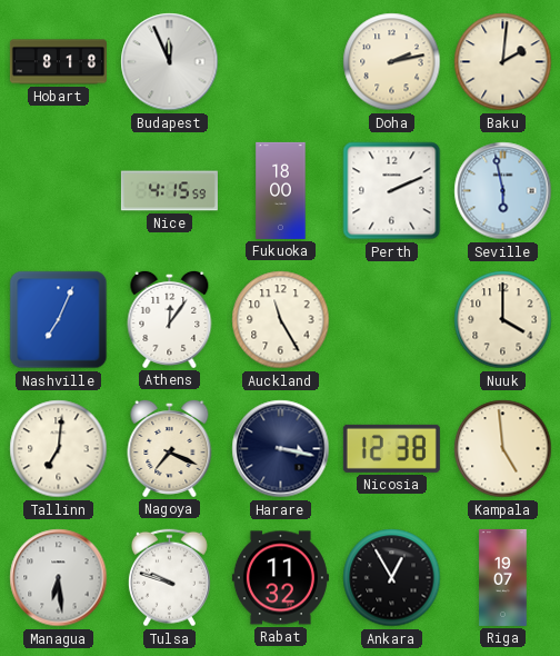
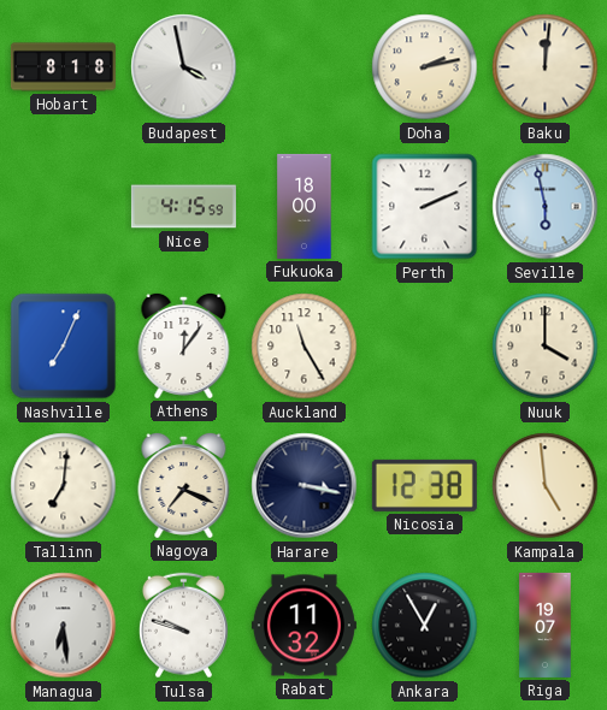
Budapest: 11:56 -> 3:58 (184, 67)
Baku: 2:01 -> 12:01 (546, 67)
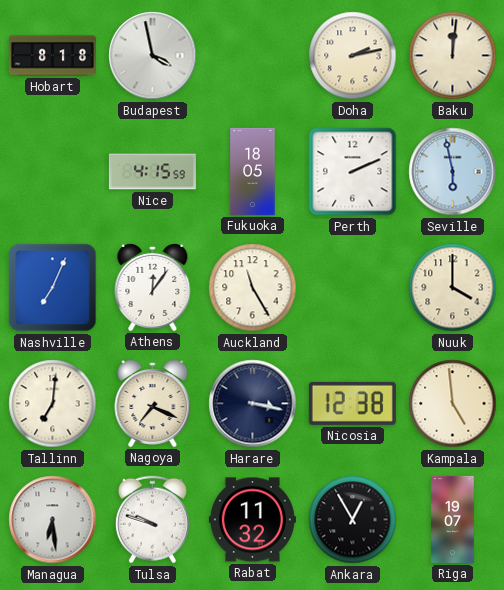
Fukuoka: 18:00 -> 18:05 (253, 171)
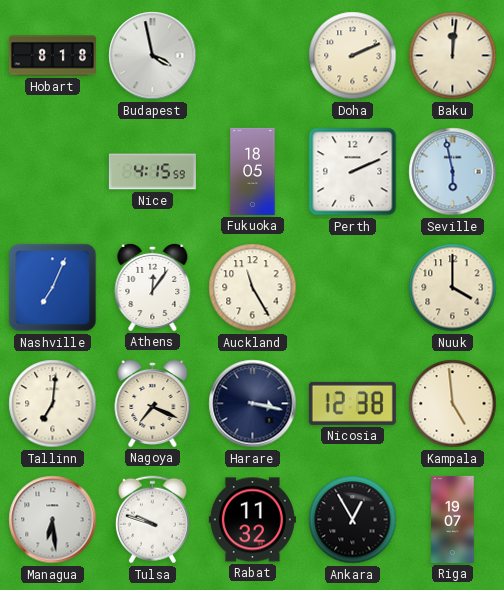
Doha: 2:13 -> 2:11 (353, 56)
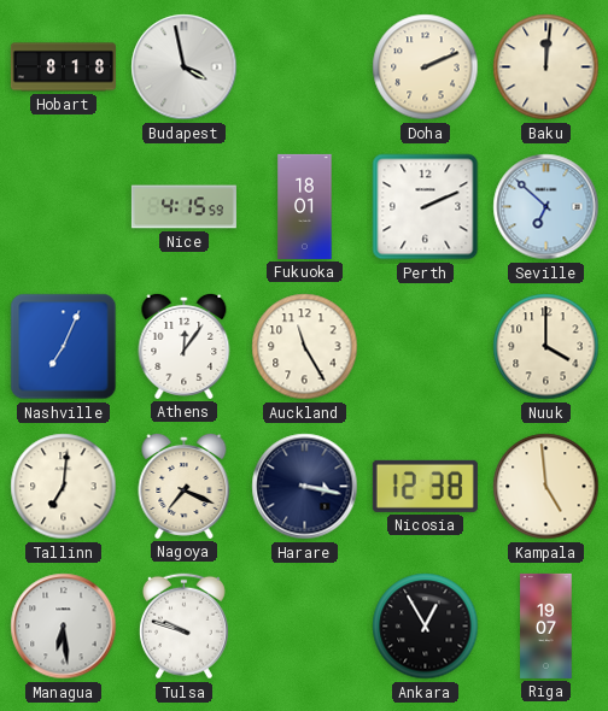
Fukuoka: 18:05 -> 18:01 (305, 206)
Seville: 5:58 -> 6:52 (546, 207)
Rabat: 11:32 -> none (252, 520)
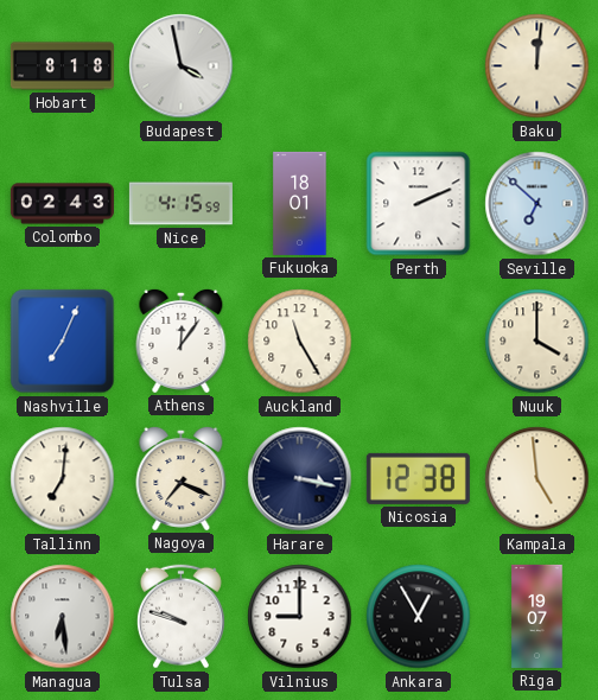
Doha: 2:11 -> none (426, 67)
Colombo: none -> 02:43 (62, 204)
Vilnius: none -> 9:00 (300, 617)
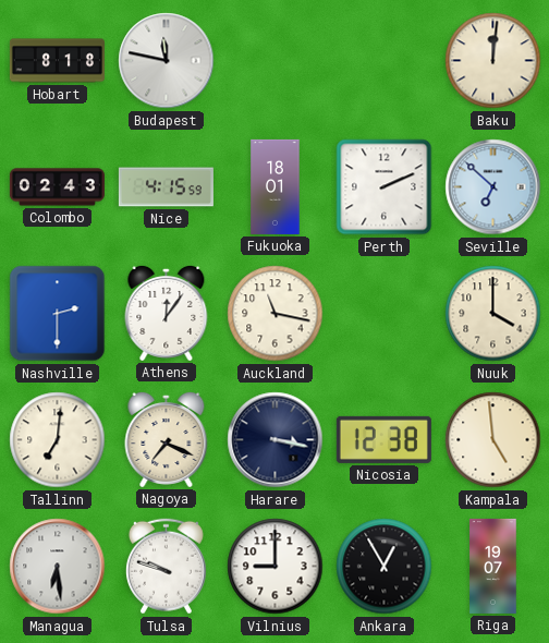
Budapest: 3:58 -> 11:47 (167, 61)
Nashville: 7:04 -> 2:30 (58, 314)
Auckland: 11:25 -> 11:17 (276, 314)
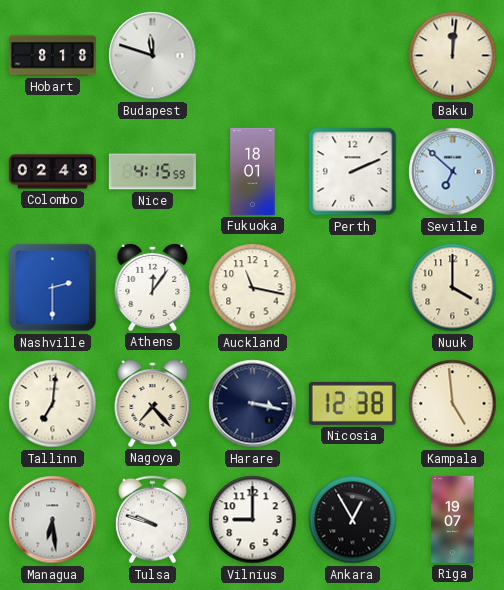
Budapest: 11:47 -> 11:48 (153, 56)
Nagoya: 7:19 -> 7:23 (153, 403)
